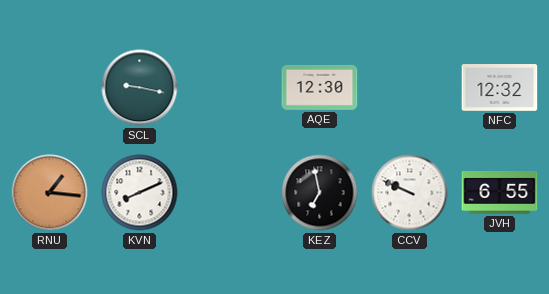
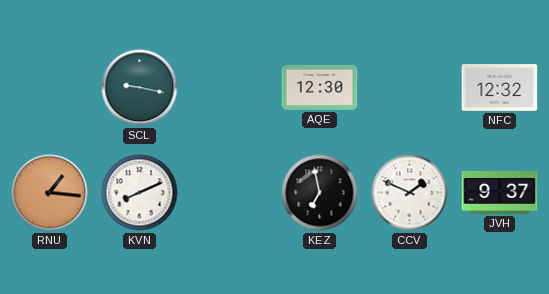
CCV: 9:49 -> 1:49 (410, 193)
JVH: 6:55 -> 9:37 (500, 193)
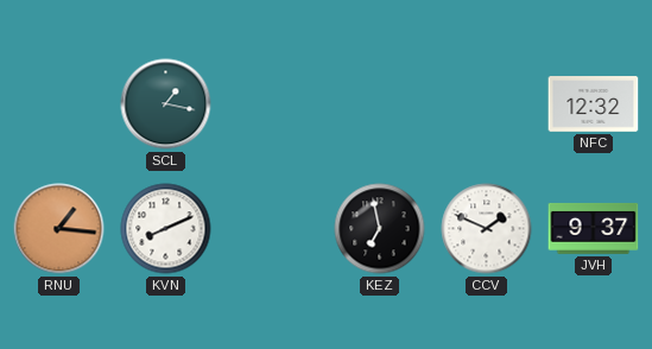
SCL: 9:17 -> 1:17 (166, 104)
AQE: 12:30 -> none (320, 87)
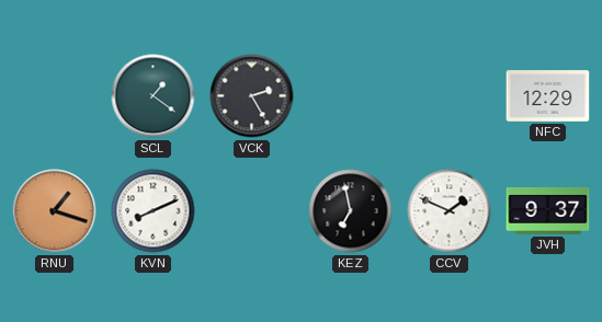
SCL: 1:17 -> 1:21 (154, 96)
VCK: none -> 2:25 (252, 96)
NFC: 12:32 -> 12:29 (548, 96)
RNU: 1:16 -> 1:18 (55, 211)
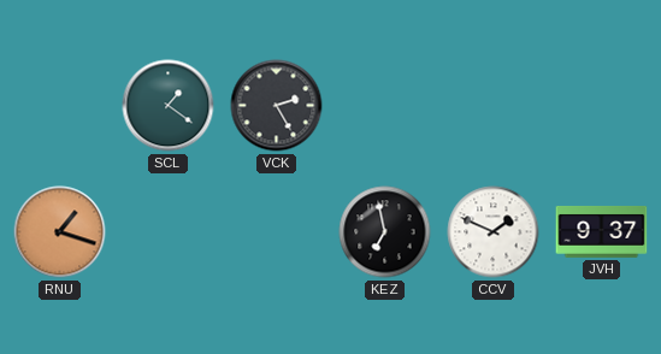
NFC: 12:29 -> none (548, 96)
KVN: 8:11 -> none (154, 211)
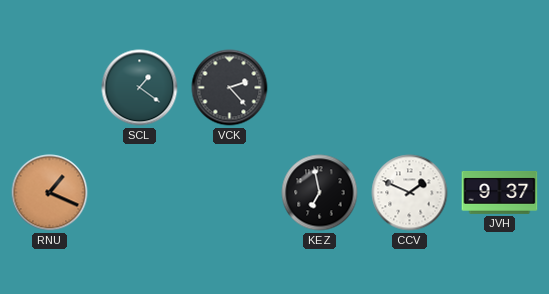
VCK: 2:25 -> 2:23 (230, 88)
RNU: 1:18 -> 1:19 (50, 193)
